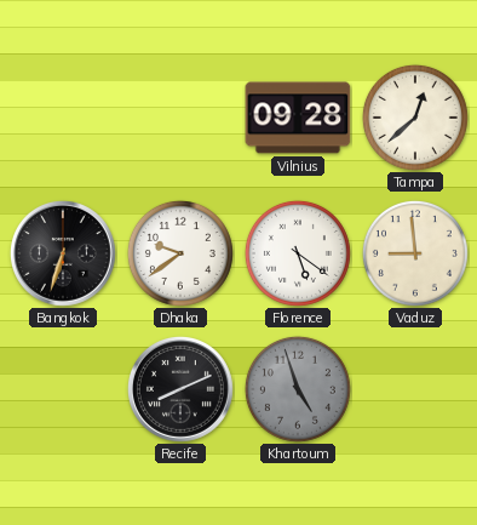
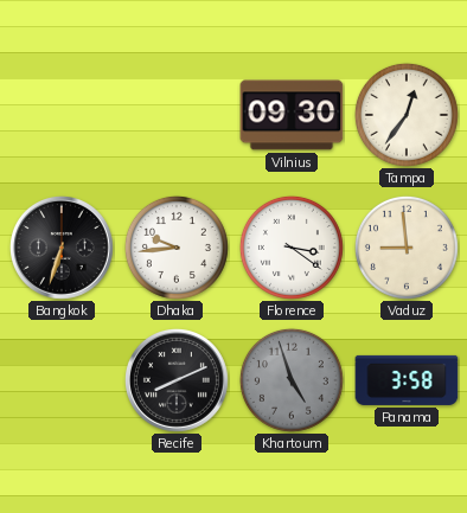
Vilnius: 09:28 -> 09:30 (292, 115)
Tampa: 12:38 -> 12:36 (407, 115)
Dhaka: 9:39 -> 9:44 (177, 248)
Florence: 5:21 -> 3:21 (292, 248)
Panama: none -> 3:58 (407, 380)
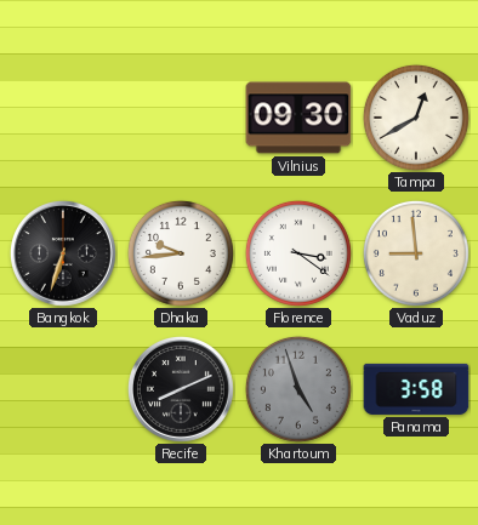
Tampa: 12:36 -> 12:40 (416, 118)
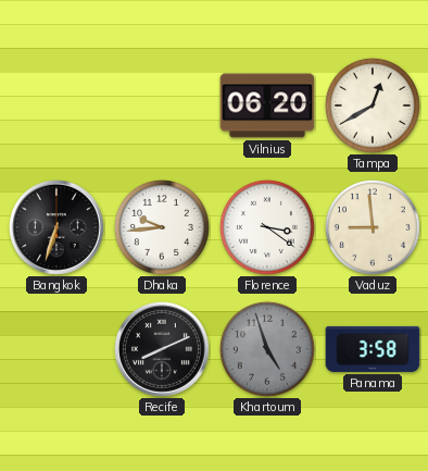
Vilnius: 09:30 -> 06:20 (267, 106)
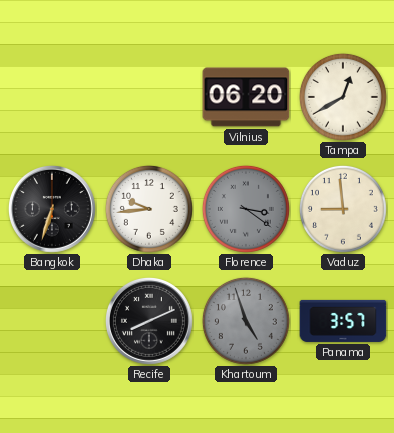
Florence dial: white -> grey (246, 209)
Panama: 3:58 -> 3:57 (343, 321)
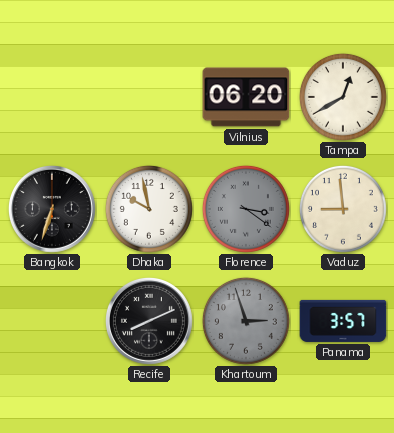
Dhaka: 9:44 -> 9:58 (149, 209)
Khartoum: 4:57 -> 2:57 (246, 321)
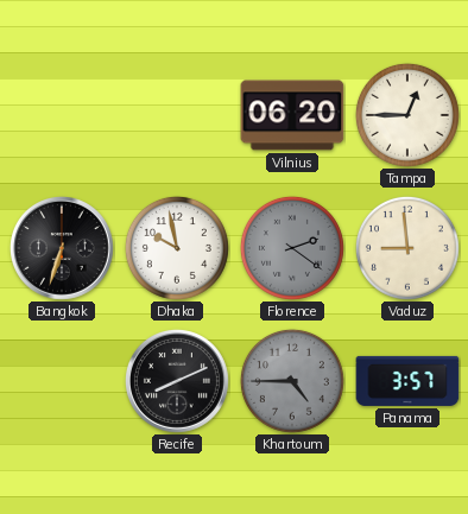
Tampa: 12:40 -> 12:45 (407, 115)
Florence: 3:21 -> 2:21 (292, 248)
Khartoum: 2:57 -> 4:45 (292, 381)
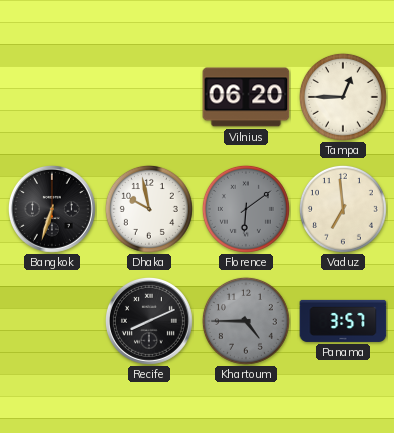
Florence: 2:21 -> 6:09 (246, 209)
Vaduz: 8:59 -> 6:59 (343, 209)
